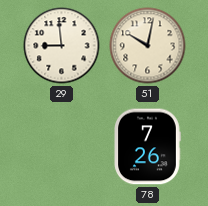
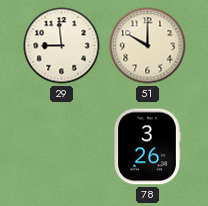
51: 10:02 -> 10:00 (148, 46)
78: 7:26 -> 3:26 (147, 147)
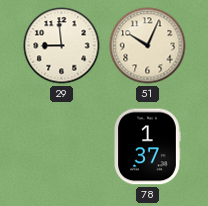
51: 10:00 -> 10:04 (148, 46)
78: 3:26 -> 1:37 (147, 147)
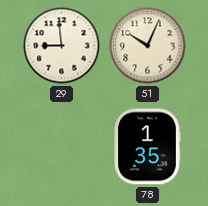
78: 1:37 -> 1:35 (147, 147)
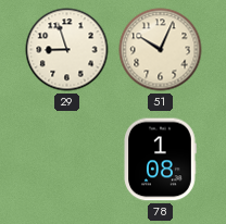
29: 8:59 -> 8:57 (67, 50)
78: 1:35 -> 1:08 (160, 160)
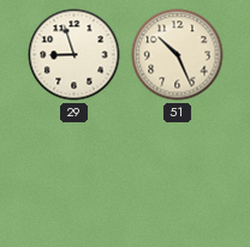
51: 10:04 -> 10:26 (178, 55)
78: 1:08 -> none (160, 160)
